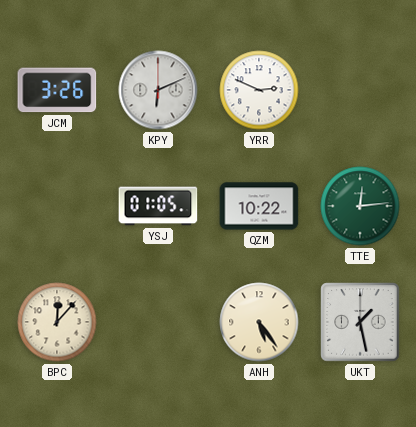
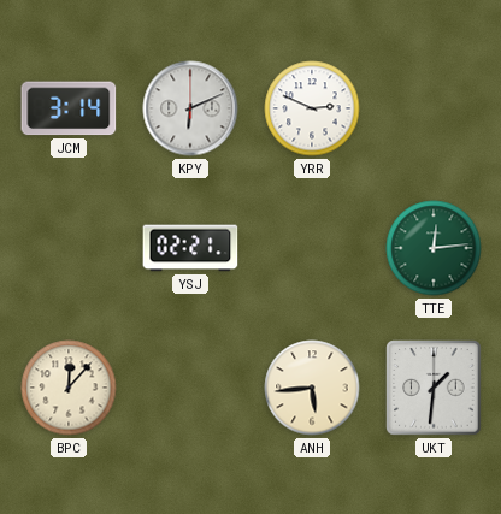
JCM: 3:26 -> 3:14 (69, 108)
YSJ: 01:05 -> 02:21 (190, 248)
QZM: 10:22 -> none (259, 206)
ANH: 5:24 -> 5:44 (312, 388)
UKT: 1:28 -> 1:31 (434, 388)
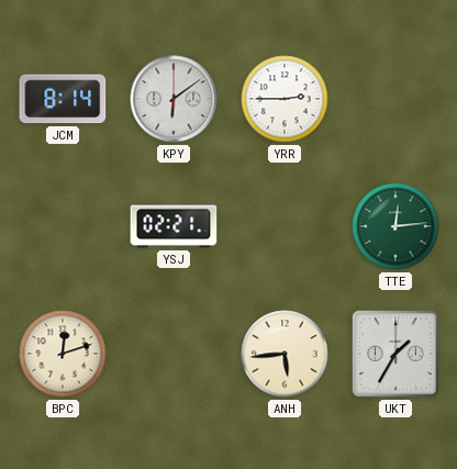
JCM: 3:14 -> 8:14 (63, 99)
KPY: 6:11 -> 6:09 (174, 99)
YRR: 2:49 -> 2:45 (285, 99)
BPC: 12:07 -> 12:12 (63, 354)
UKT: 1:31 -> 1:35 (395, 354)
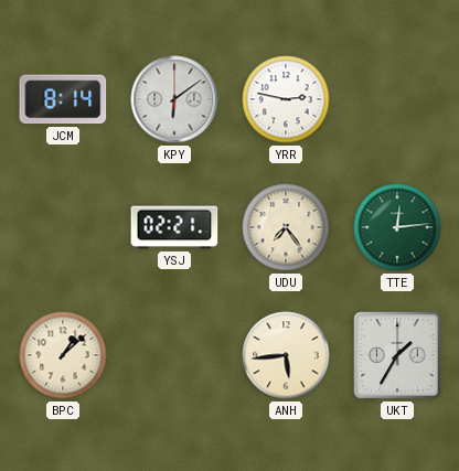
YRR: 2:45 -> 2:47 (286, 99)
UDU: none -> 7:24 (286, 227)
BPC: 12:12 -> 1:08 (63, 355)
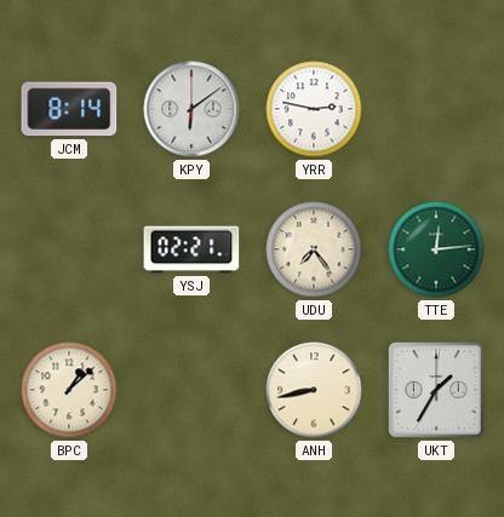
ANH: 5:44 -> 8:43 (314, 390)
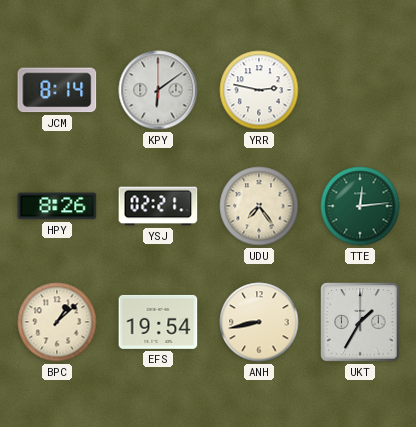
HPY: none -> 8:26 (57, 206)
EFS: none -> 19:54 (158, 322)
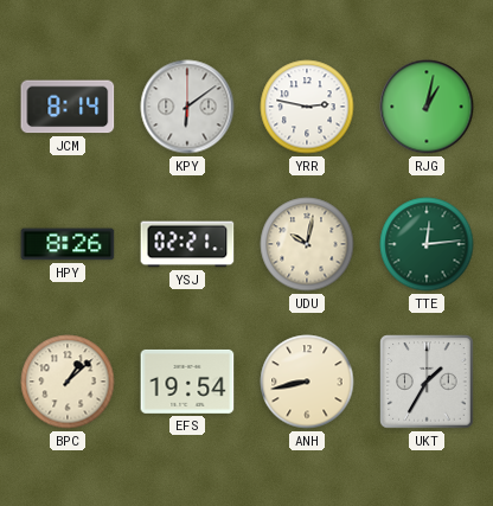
RJG: none -> 1:02 (427, 107)
UDU: 7:24 -> 10:02 (307, 244)
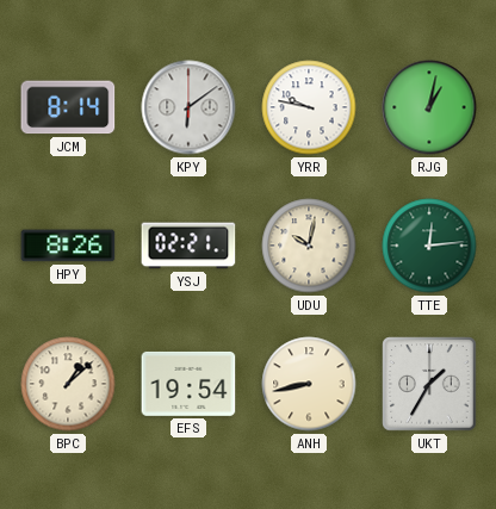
YRR: 2:47 -> 9:47 (309, 107)
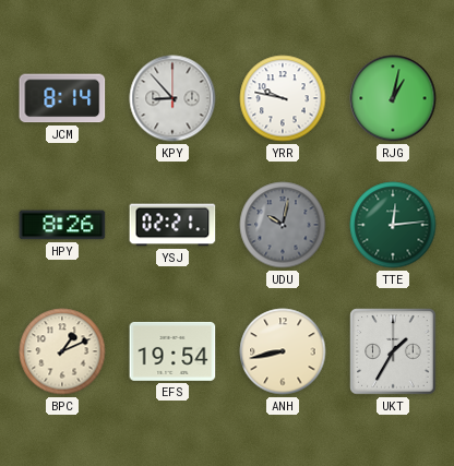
KPY: 6:09 -> 8:53 (172, 98)
UDU dial: cream -> grey (283, 225)
BPC: 1:08 -> 1:11 (62, 351)
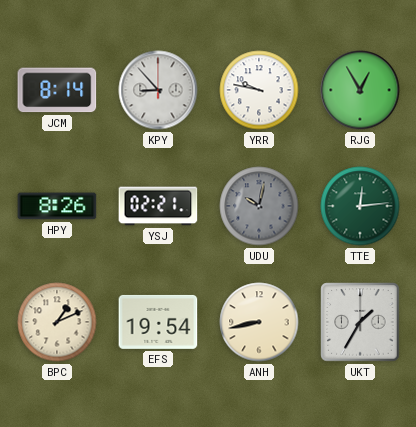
RJG: 1:02 -> 12:55 (360, 90)
